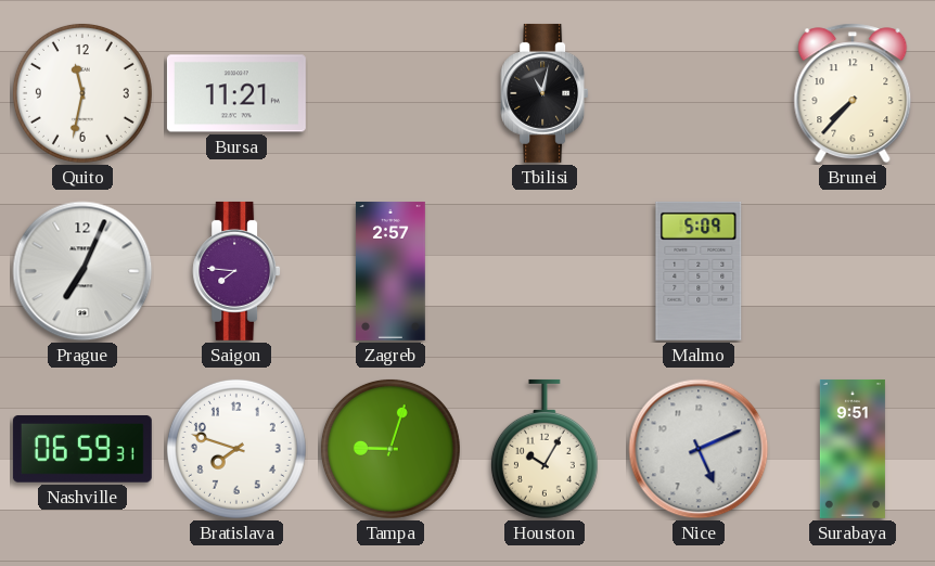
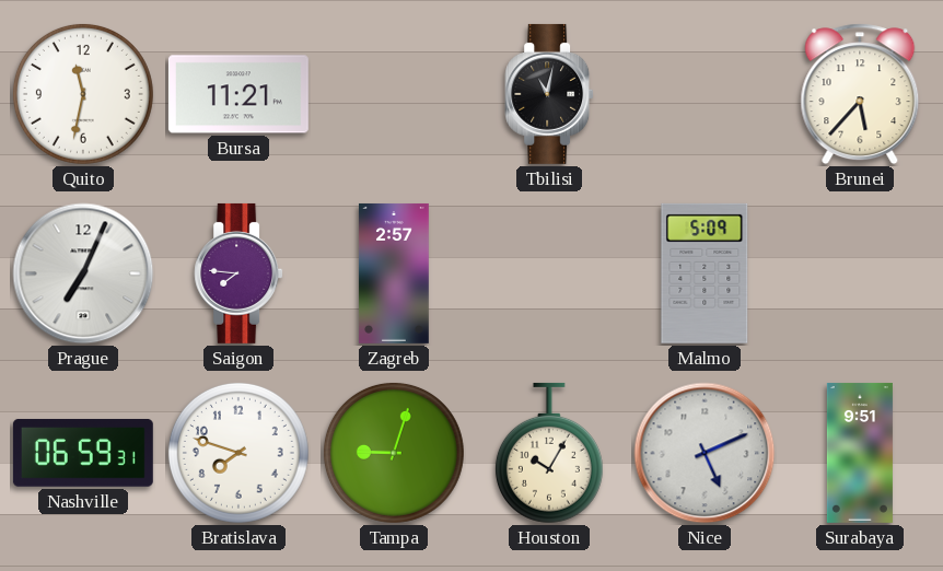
Brunei: 7:37 -> 5:37 (860, 94)
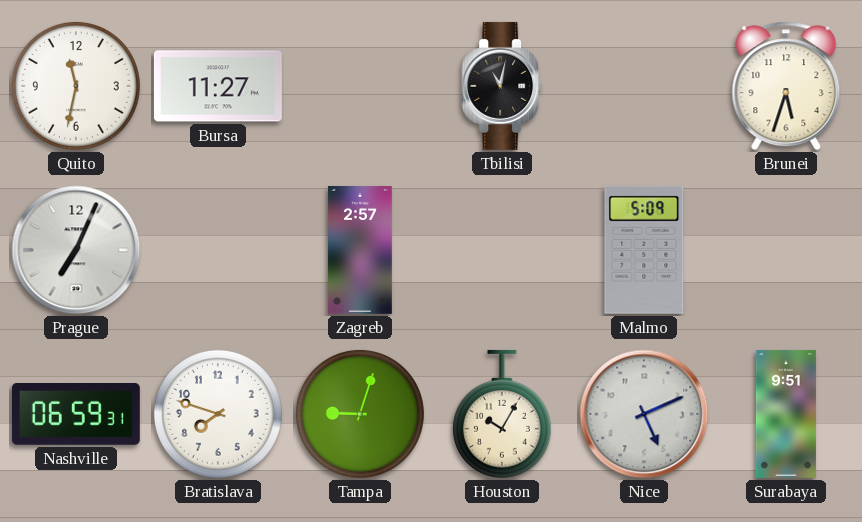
Bursa: 11:21 -> 11:27 (218, 86)
Brunei: 5:37 -> 5:33 (786, 86)
Saigon: 7:46 -> none (238, 273)
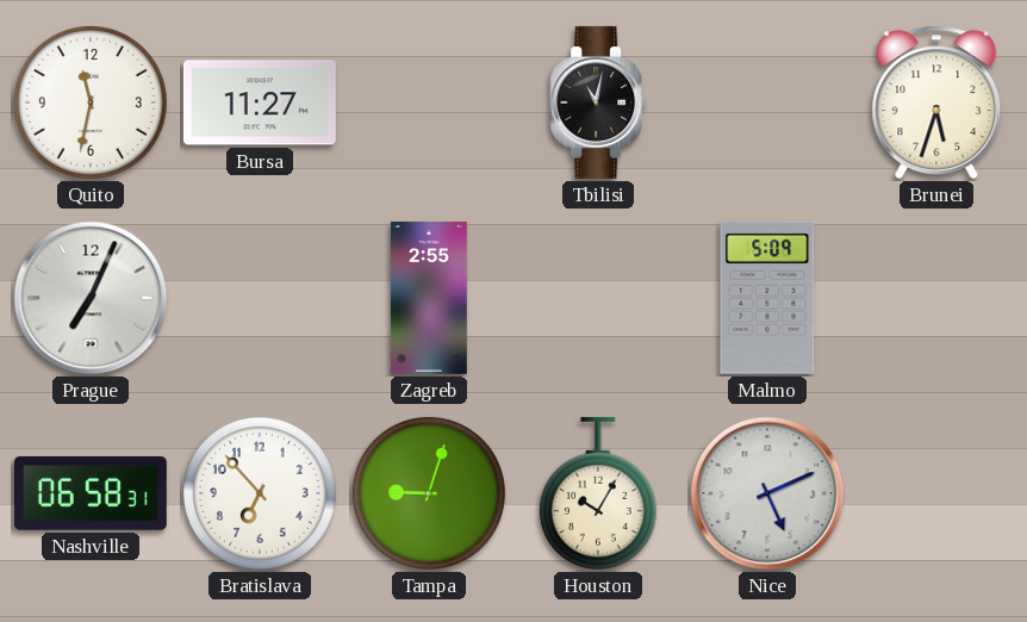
Zagreb: 2:57 -> 2:55 (429, 298)
Nashville: 06:59 -> 06:58 (91, 493)
Bratislava: 7:48 -> 6:53 (260, 493)
Surabaya: 9:51 -> none (786, 414)
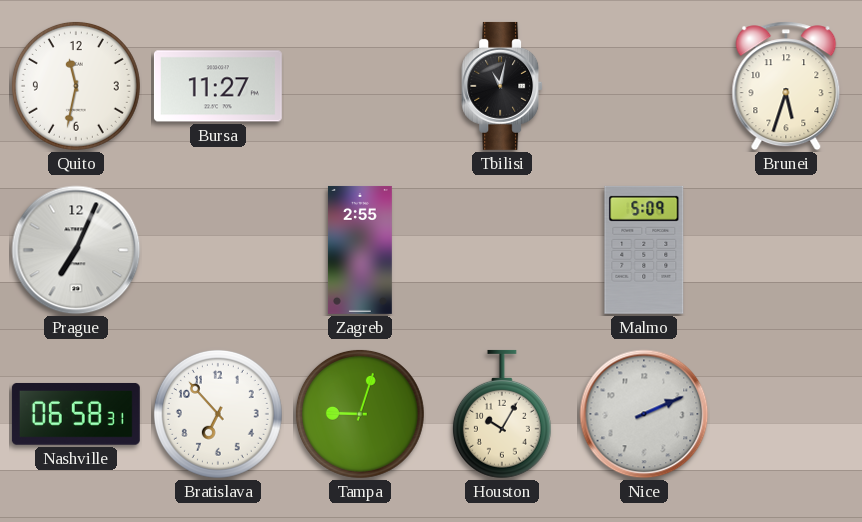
Nice: 5:11 -> 2:11 (644, 414)
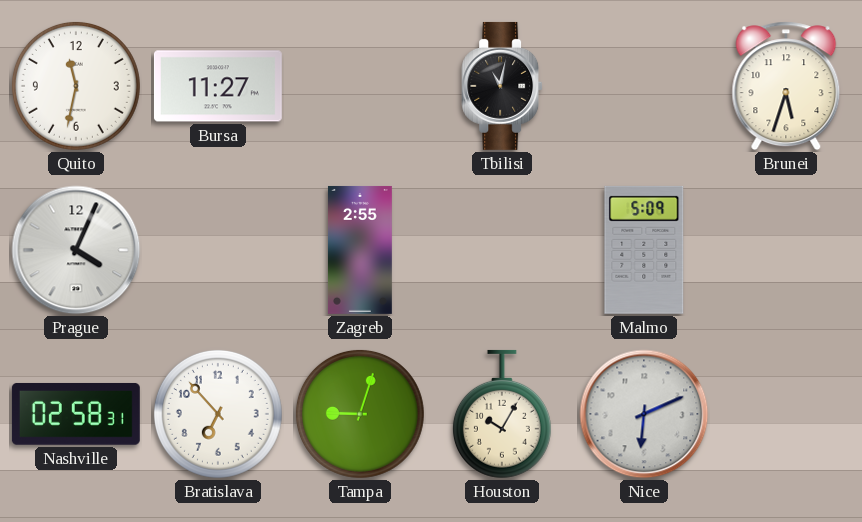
Prague: 7:04 -> 4:04 (76, 250)
Nashville: 06:58 -> 02:58 (76, 414)
Nice: 2:11 -> 6:11 (644, 414)
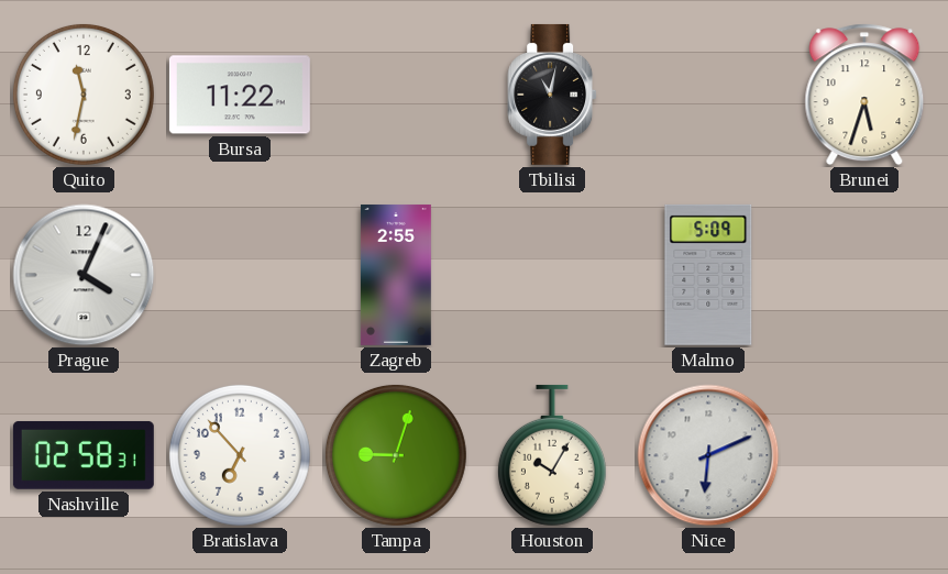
Bursa: 11:27 -> 11:22 (240, 95)
